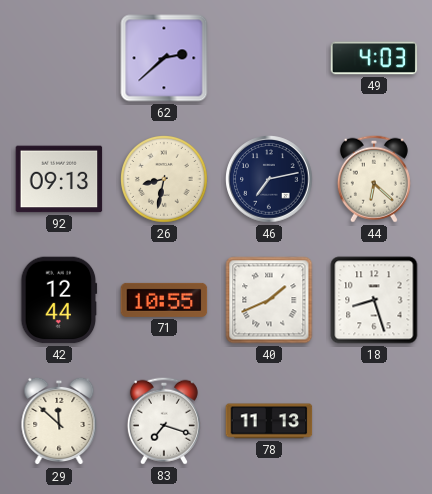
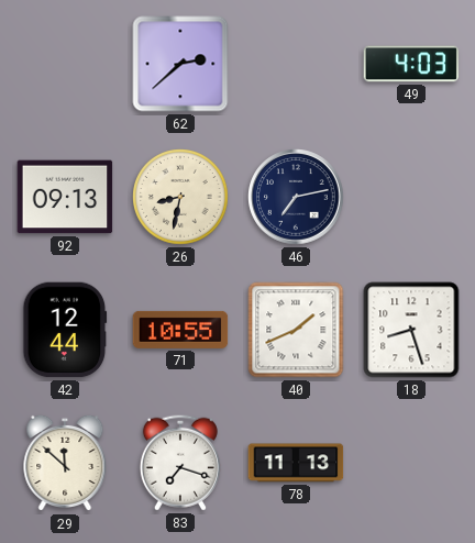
44: 6:22 -> none (374, 179)
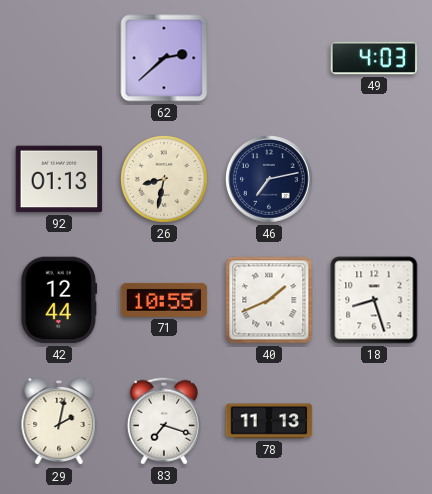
92: 09:13 -> 01:13 (59, 179)
29: 11:52 -> 2:02 (59, 421)
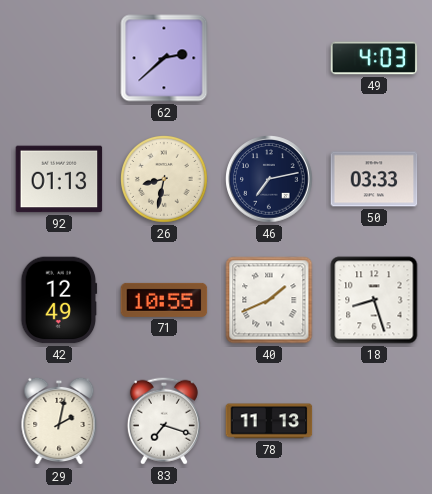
50: none -> 03:33 (374, 179)
42: 12:44 -> 12:49 (59, 300)
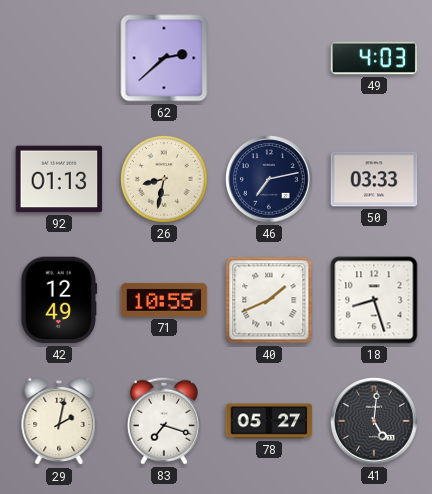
78: 11:13 -> 05:27 (269, 421)
41: none -> 5:01 (374, 421)
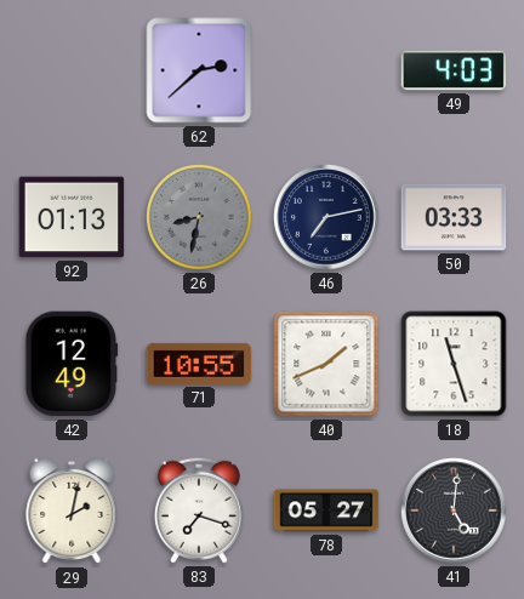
26 dial: cream -> grey (199, 217)
18: 8:27 -> 11:27 (454, 364)
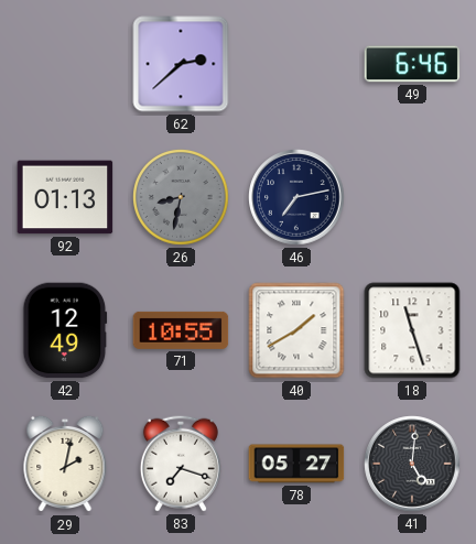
49: 4:03 -> 6:46 (412, 64)
50: 03:33 -> none (454, 217)
40: 1:41 -> 1:40 (296, 330)
